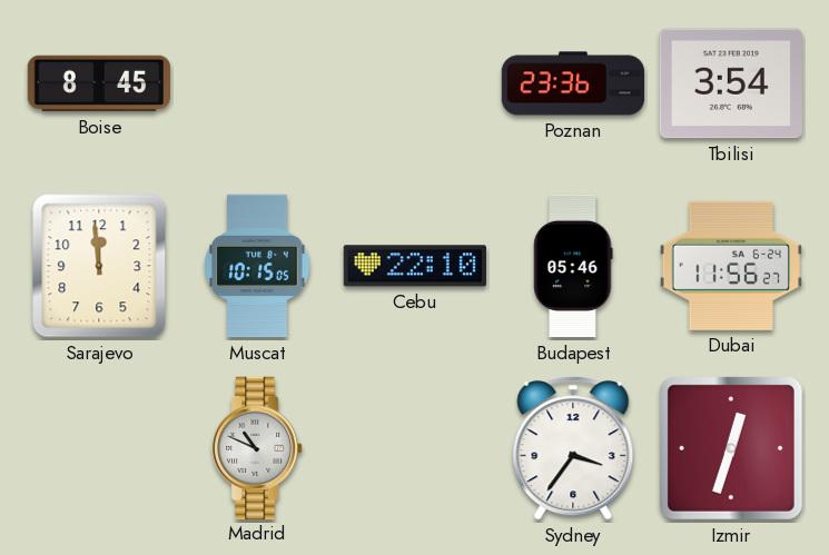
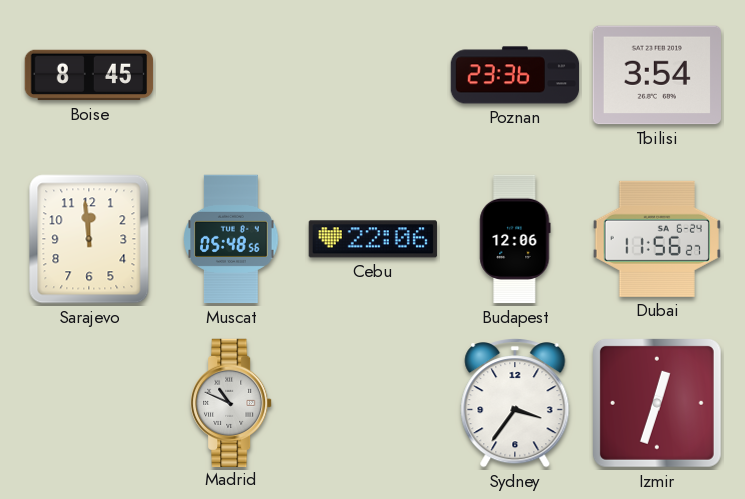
Muscat: 10:15 -> 05:48 (231, 239)
Cebu: 22:10 -> 22:06 (373, 239)
Budapest: 05:46 -> 12:06 (515, 239)
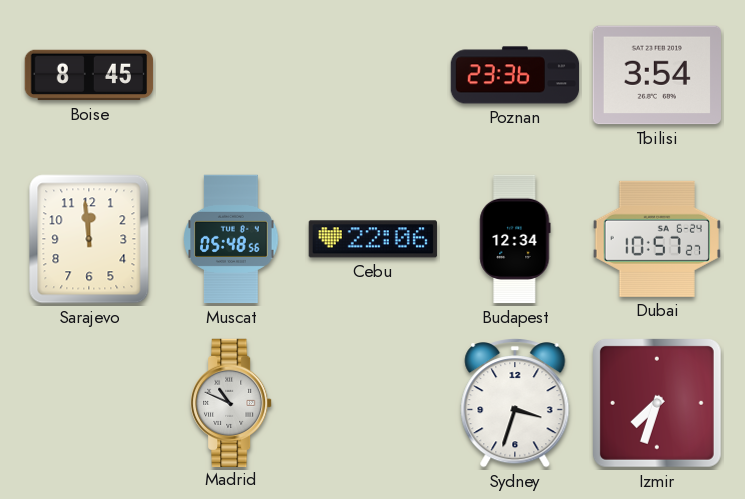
Budapest: 12:06 -> 12:34 (515, 239)
Dubai: 11:56 -> 10:57 (657, 239)
Sydney: 3:36 -> 3:33 (515, 404)
Izmir: 12:33 -> 7:33 (657, 403)
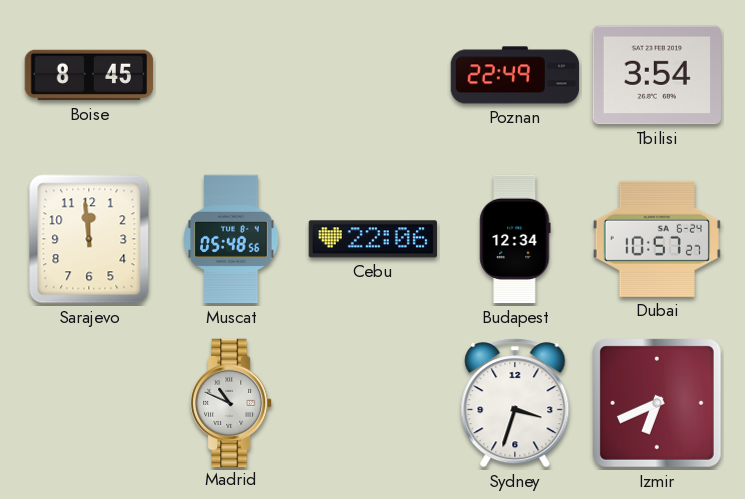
Poznan: 23:36 -> 22:49 (515, 75)
Izmir: 7:33 -> 6:41 (657, 403)
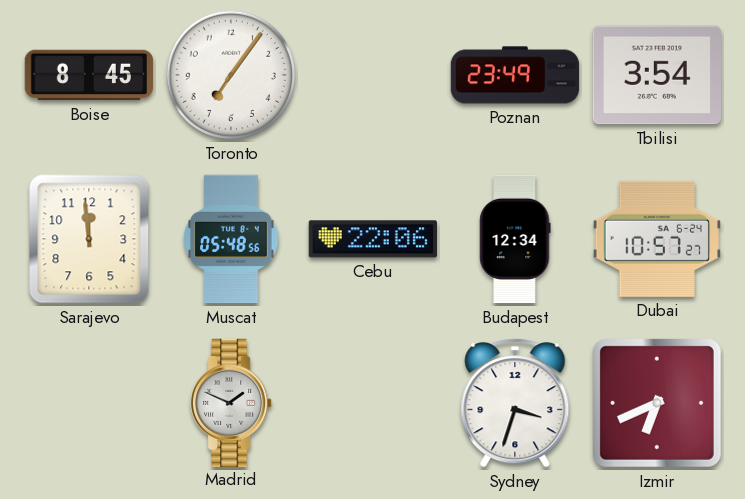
Toronto: none -> 7:06 (231, 75)
Poznan: 22:49 -> 23:49 (515, 75)
Madrid: 10:49 -> 1:49 (231, 402)
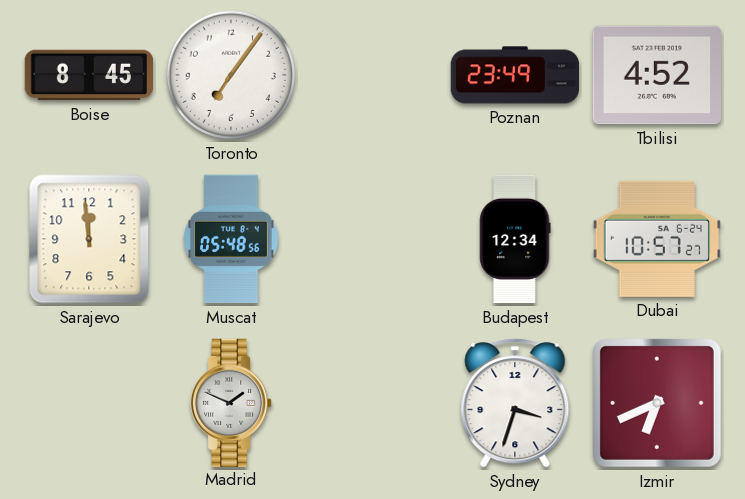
Tbilisi: 3:54 -> 4:52 (657, 75)
Cebu: 22:06 -> none (373, 239)
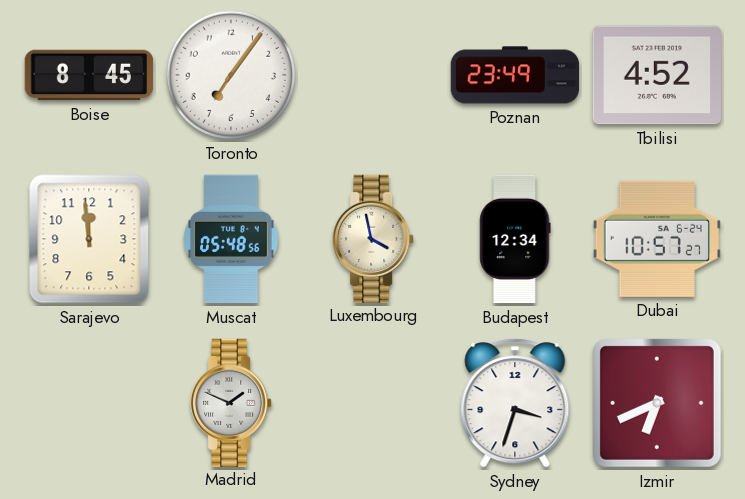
Luxembourg: none -> 3:58 (373, 238)
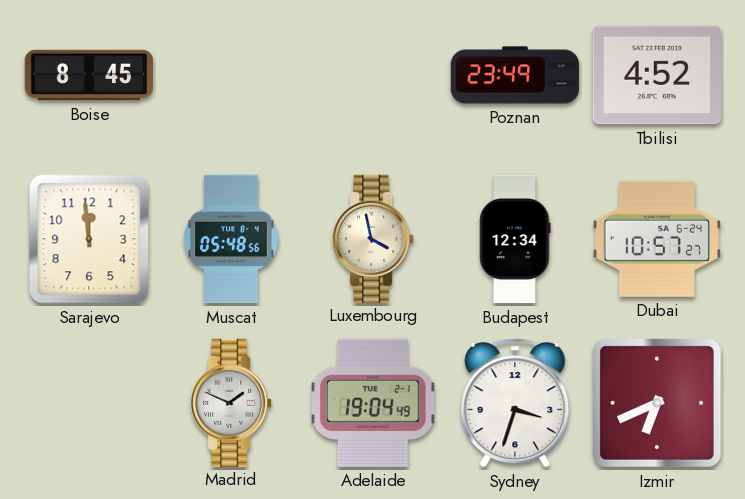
Toronto: 7:06 -> none (231, 75)
Adelaide: none -> 19:04 (373, 403)
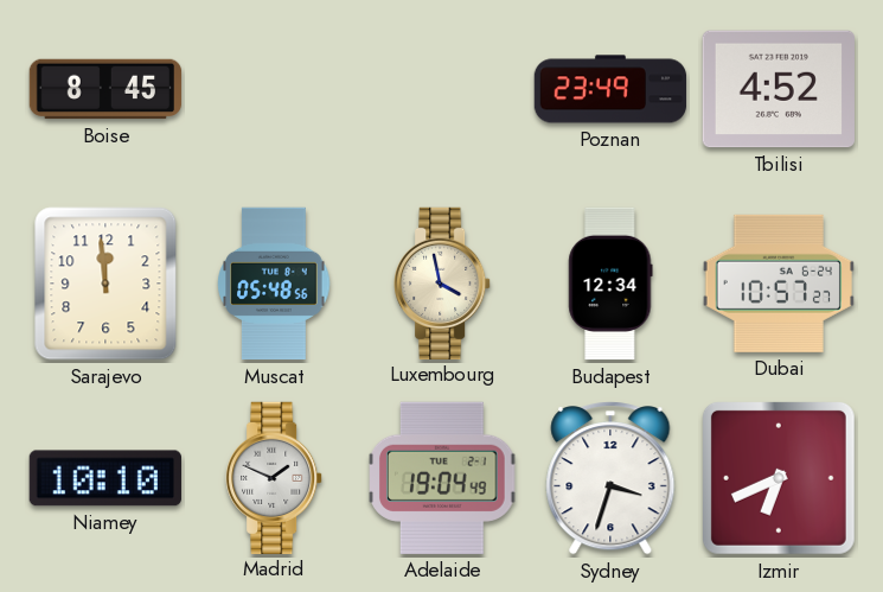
Niamey: none -> 10:10 (105, 478)
